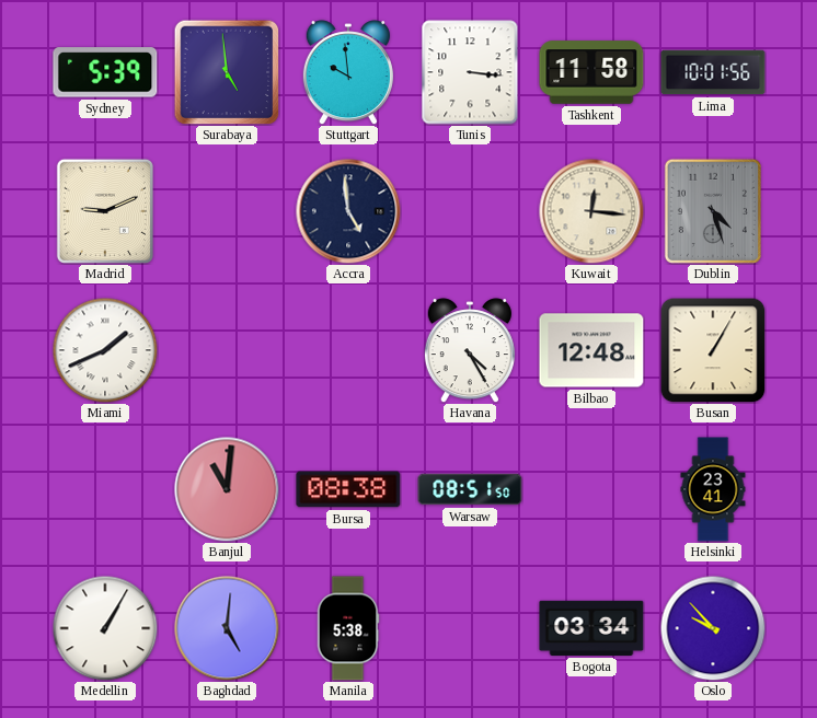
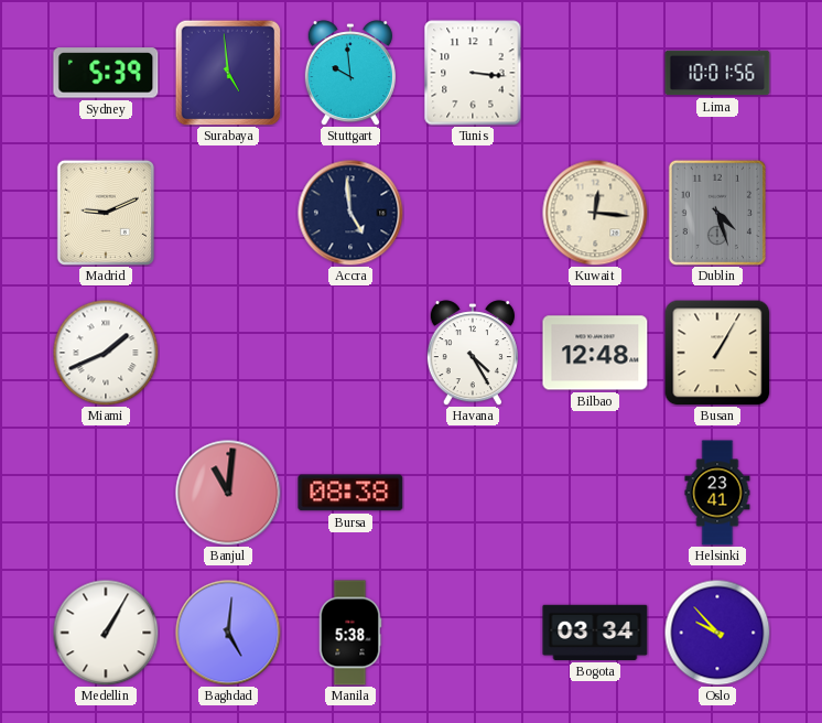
Tashkent: 11:58 -> none (591, 72)
Warsaw: 08:51 -> none (470, 489)
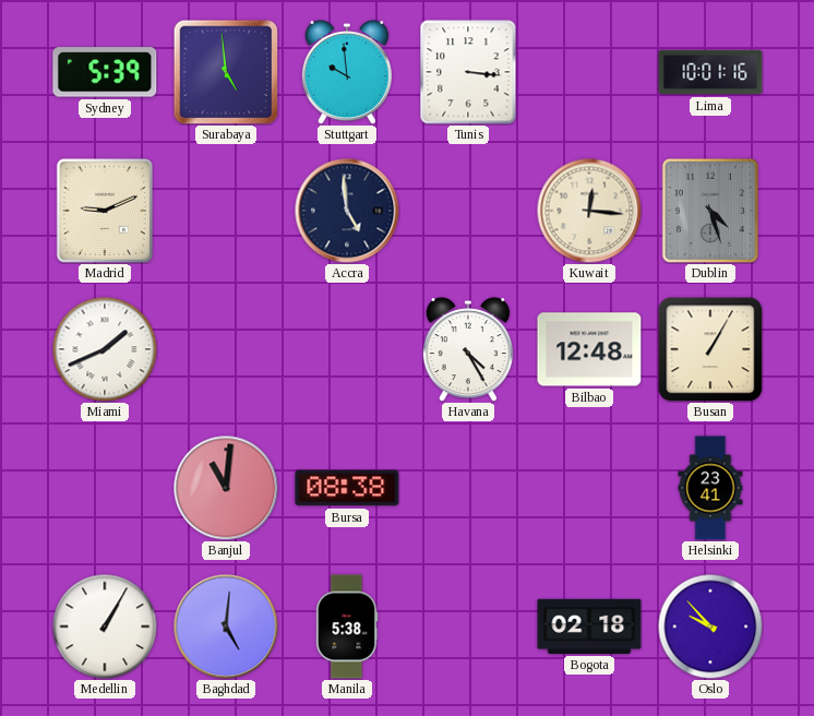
Lima: 10:01:56 -> 10:01:16 (710, 72)
Bogota: 03:34 -> 02:18 (589, 626)
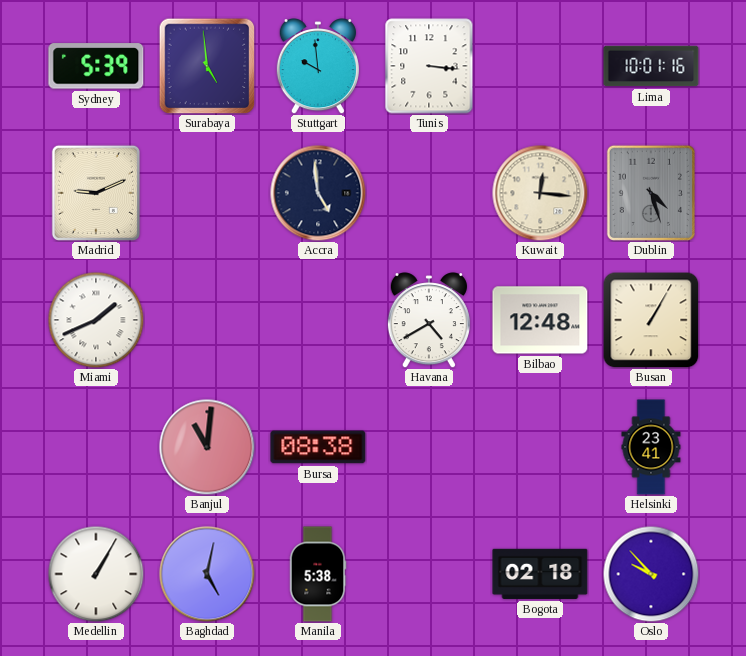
Havana: 4:25 -> 4:40 (429, 320)
Baghdad: 5:01 -> 5:02 (207, 574)
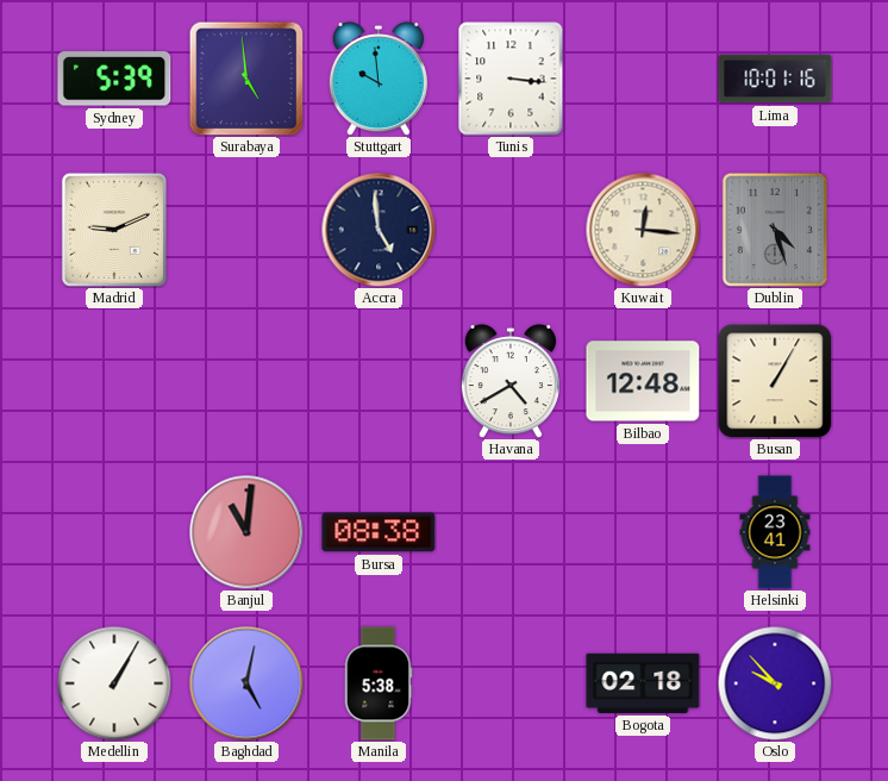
Miami: 1:41 -> none (96, 320)
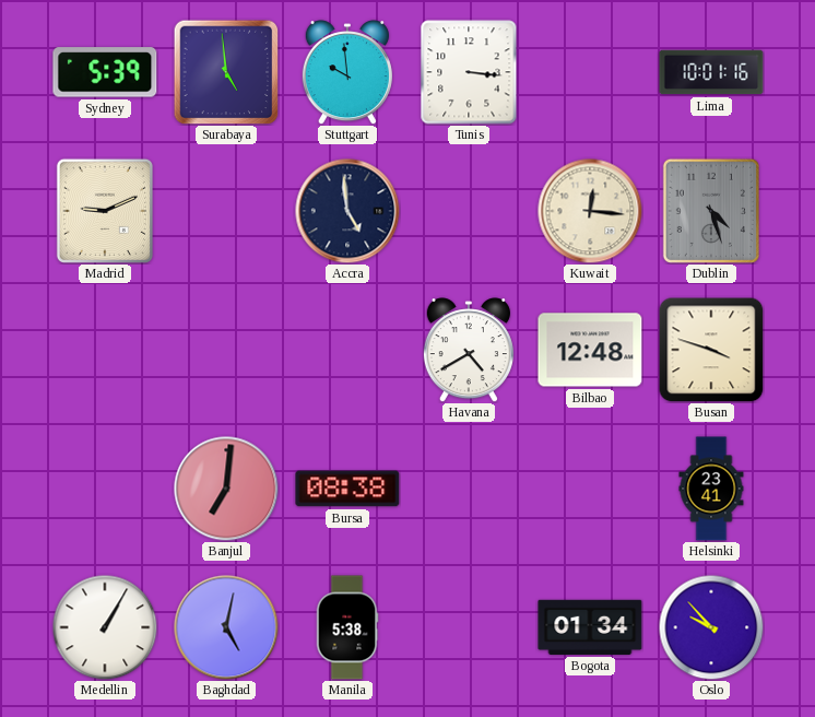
Busan: 1:05 -> 3:48 (711, 350)
Banjul: 11:01 -> 7:01 (226, 489)
Bogota: 02:18 -> 01:34 (590, 627)
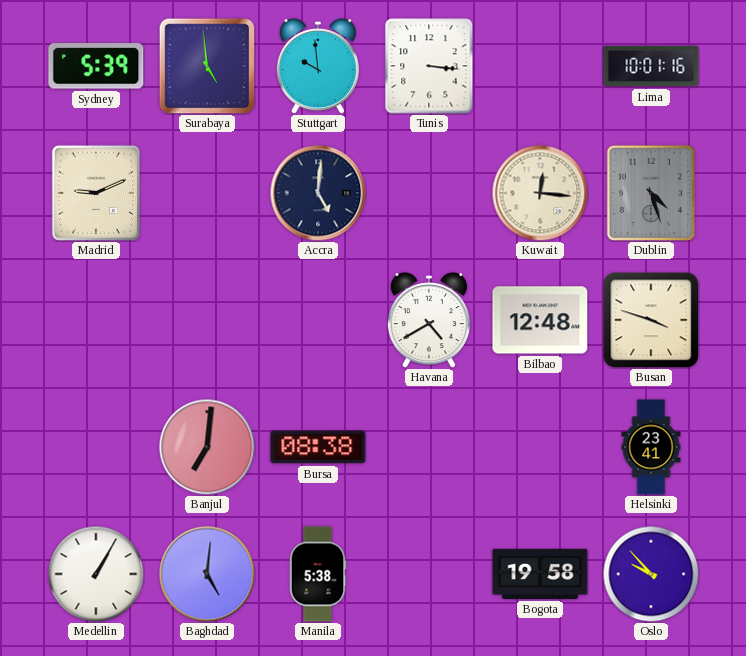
Accra: 4:59 -> 5:01 (318, 193)
Baghdad: 5:02 -> 5:01 (207, 574)
Bogota: 01:34 -> 19:58 (540, 574)
